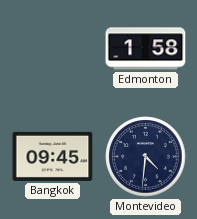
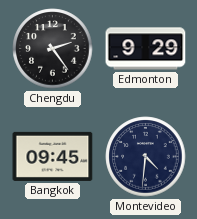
Chengdu: none -> 2:24 (53, 49)
Edmonton: 1:58 -> 9:29 (146, 49)
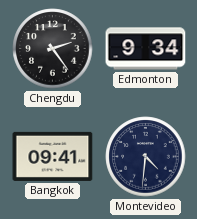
Edmonton: 9:29 -> 9:34 (146, 49)
Bangkok: 09:45 -> 09:41 (53, 156)
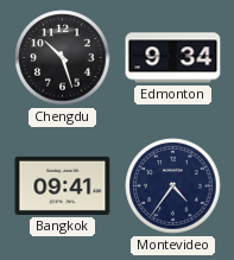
Chengdu: 2:24 -> 10:27 (63, 58)
Montevideo: 4:31 -> 4:36 (173, 186)
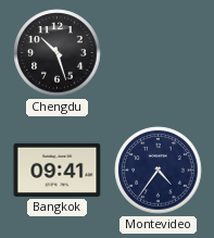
Edmonton: 9:34 -> none (173, 58)
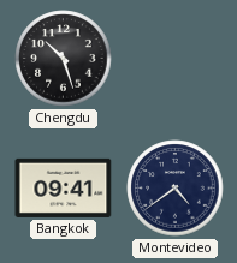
Montevideo: 4:36 -> 4:39 (176, 189)
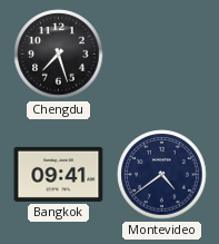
Chengdu: 10:27 -> 7:27 (59, 55)
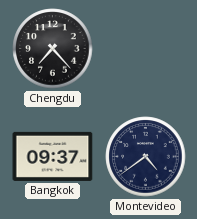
Chengdu: 7:27 -> 7:23 (53, 49)
Bangkok: 09:41 -> 09:37 (53, 156)
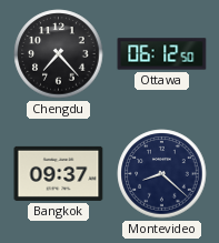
Ottawa: none -> 06:12 (162, 54)
Montevideo: 4:39 -> 8:22 (162, 174)
